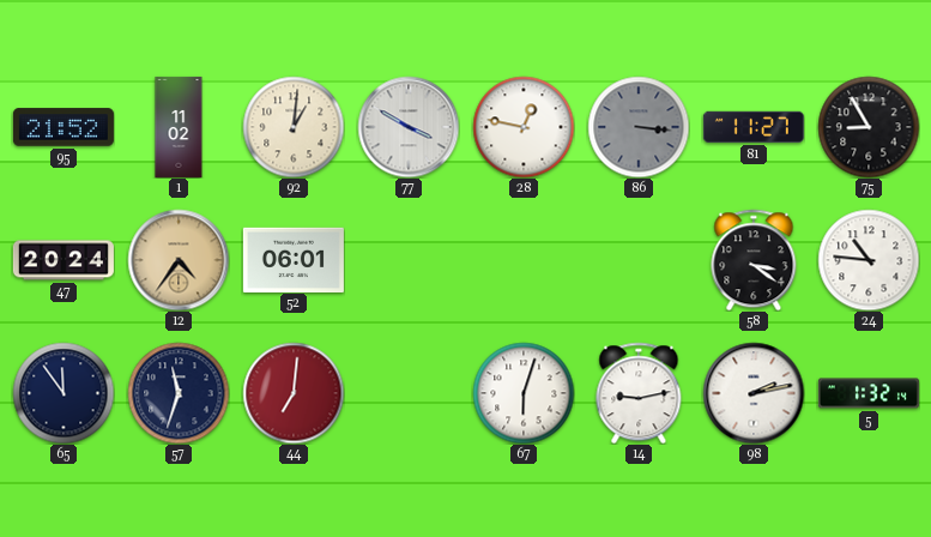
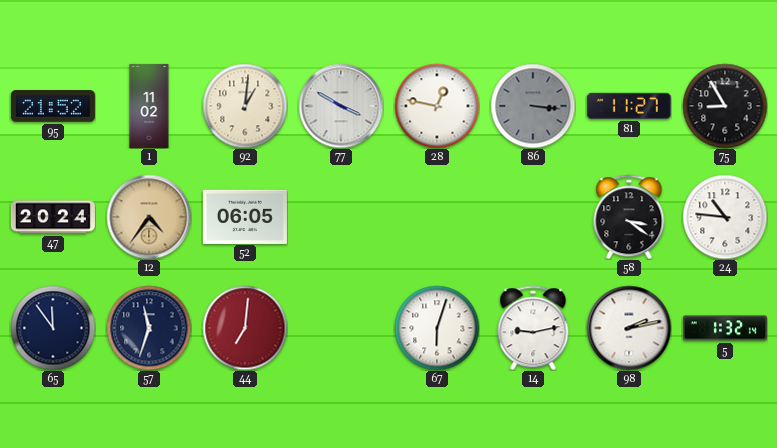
52: 06:01 -> 06:05 (245, 216)
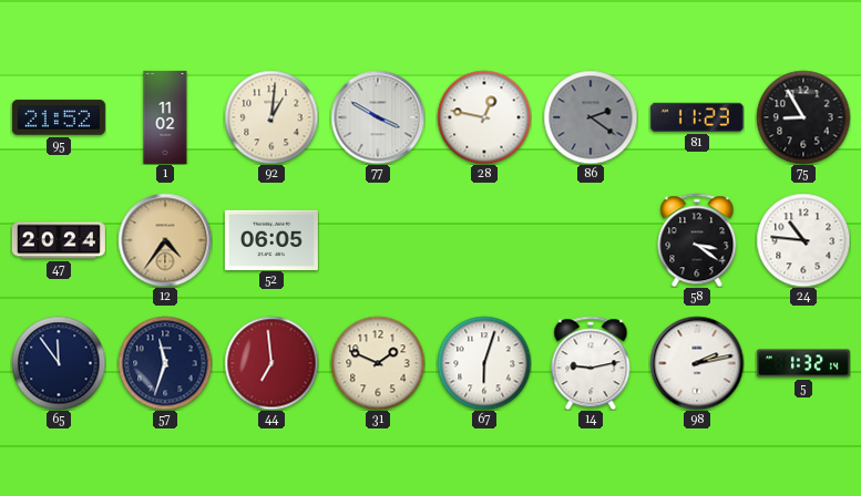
86: 3:16 -> 2:21 (591, 117)
81: 11:27 -> 11:23 (697, 117)
44: 7:01 -> 6:59 (271, 363)
31: none -> 1:49 (378, 363)
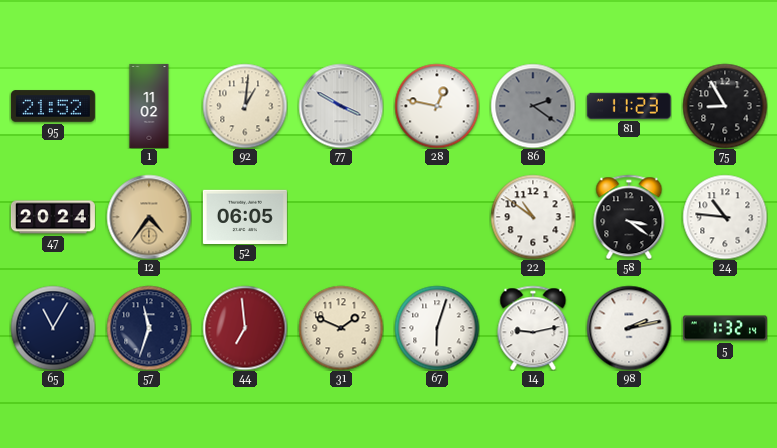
22: none -> 10:51 (533, 217)
65: 11:54 -> 11:05 (53, 328)
